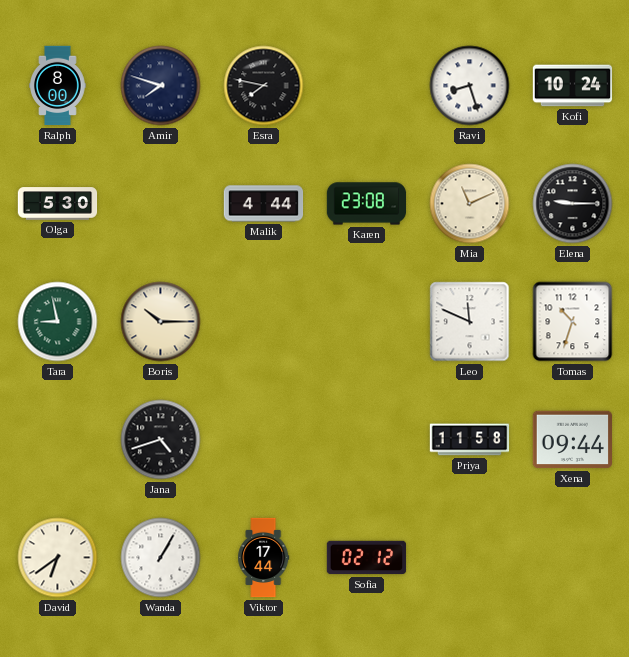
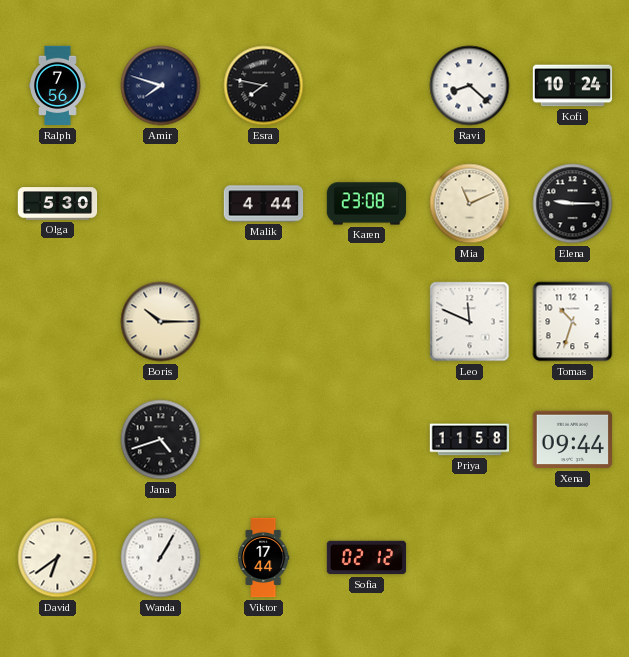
Ralph: 8:00 -> 7:56 (58, 86)
Ravi: 8:27 -> 8:22 (470, 86)
Tara: 8:58 -> none (58, 322)
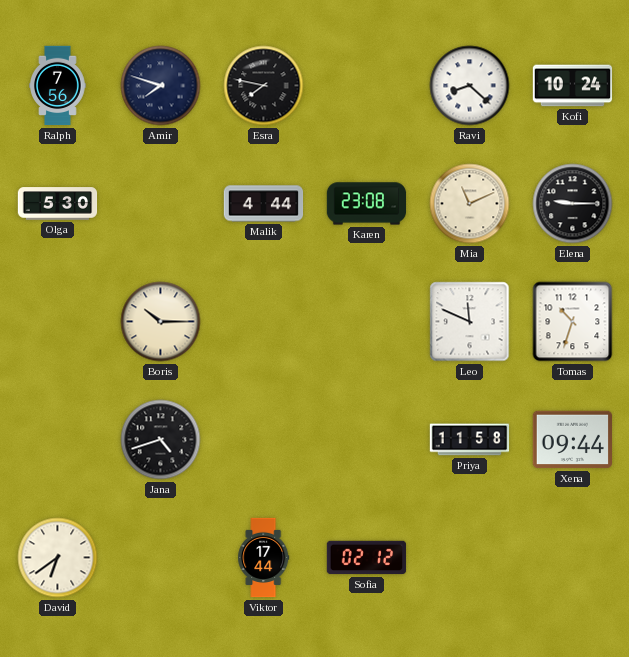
Wanda: 1:05 -> none (161, 558)
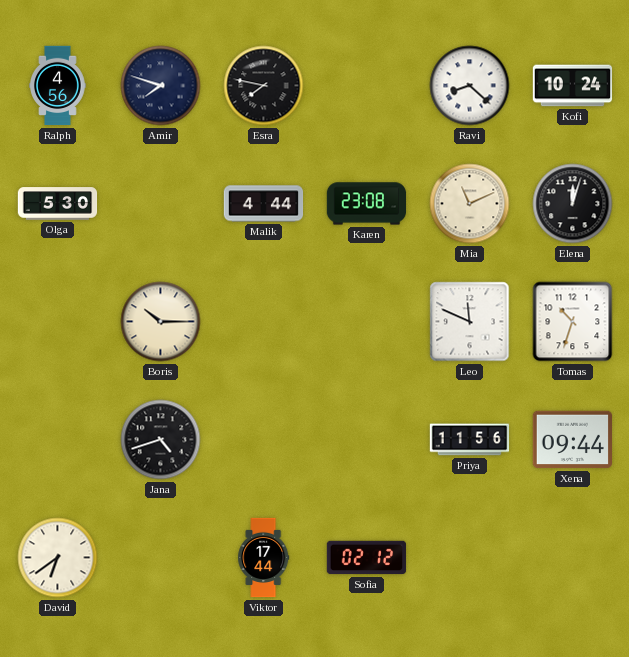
Ralph: 7:56 -> 4:56 (58, 86)
Elena: 9:15 -> 12:03 (573, 204)
Priya: 11:58 -> 11:56 (470, 440)
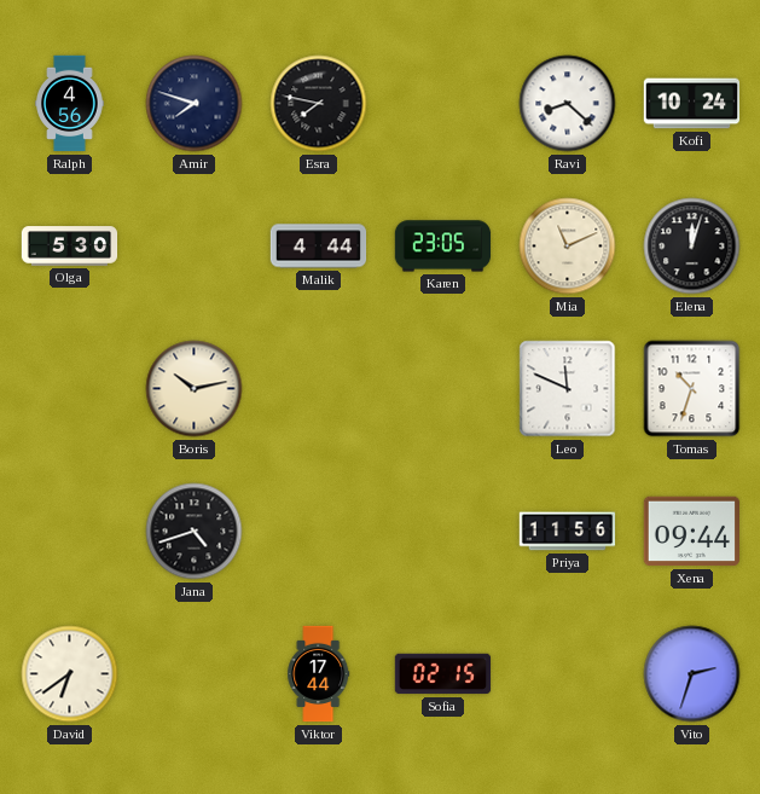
Karen: 23:08 -> 23:05 (443, 247)
Boris: 10:15 -> 10:13 (195, 389)
Sofia: 02:12 -> 02:15 (443, 674)
Vito: none -> 2:33 (692, 674)
